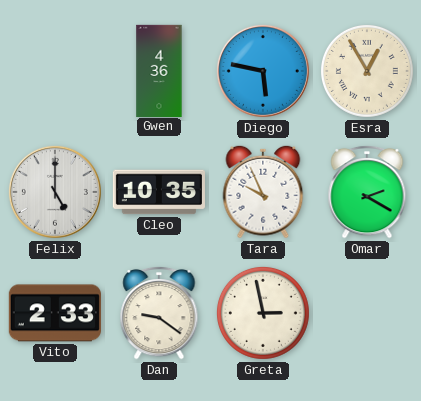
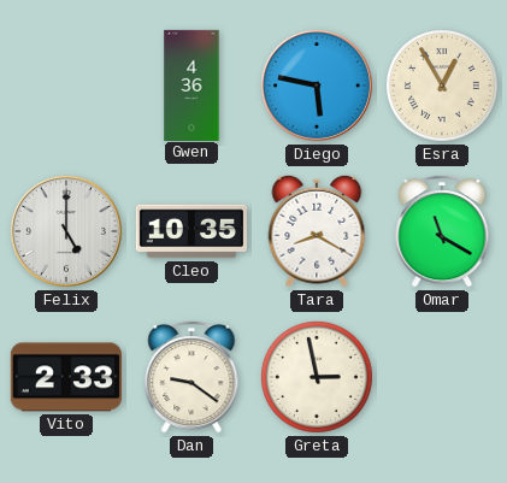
Tara: 9:56 -> 8:20 (317, 231)
Omar: 2:20 -> 11:20 (442, 231)
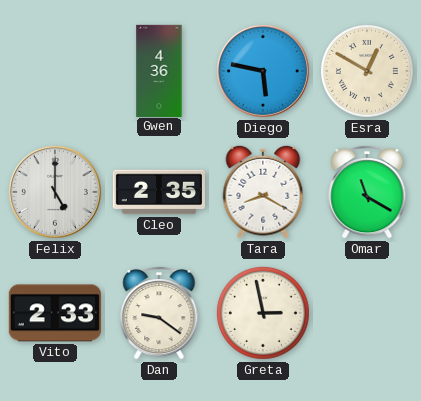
Esra: 12:55 -> 12:50 (367, 71)
Cleo: 10:35 -> 2:35 (159, 192)
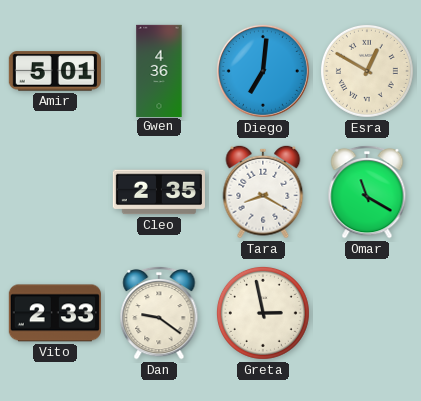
Amir: none -> 5:01 (55, 71)
Diego: 5:47 -> 7:01 (263, 71)
Felix: 5:00 -> none (55, 192)
